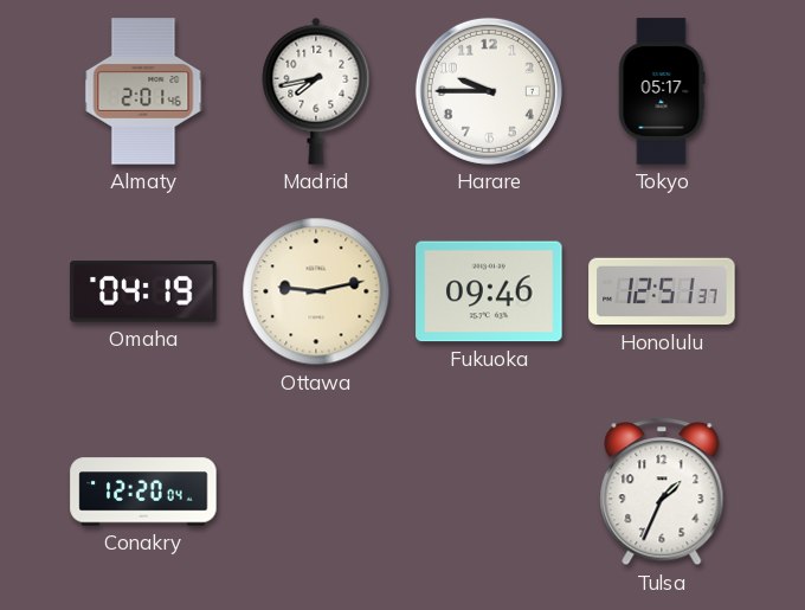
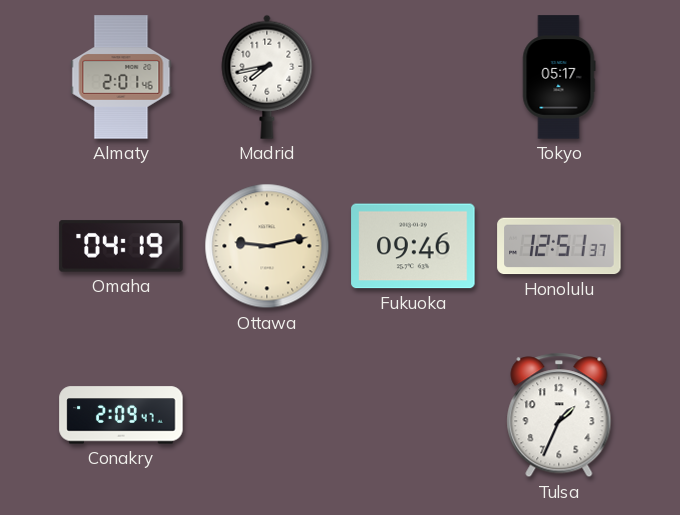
Harare: 9:45 -> none (489, 91)
Conakry: 12:20 -> 2:09 (121, 415)
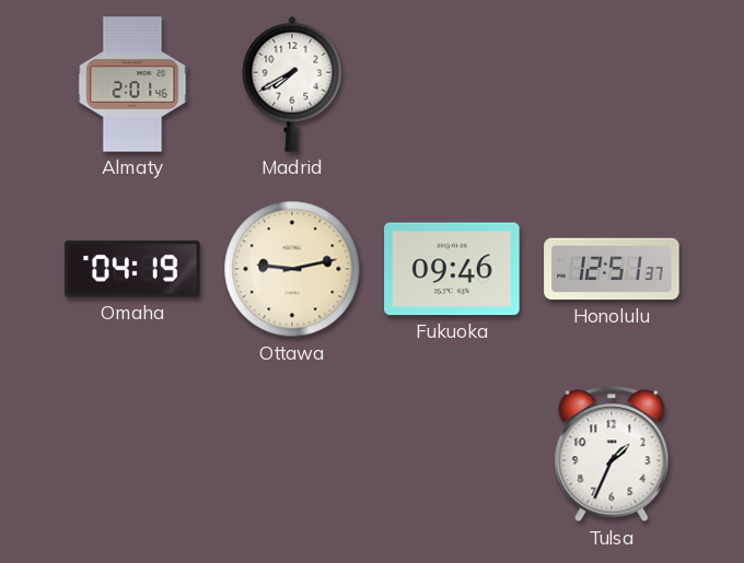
Madrid: 7:43 -> 7:40 (292, 84)
Tokyo: 05:17 -> none (559, 77)
Conakry: 2:09 -> none (121, 415)
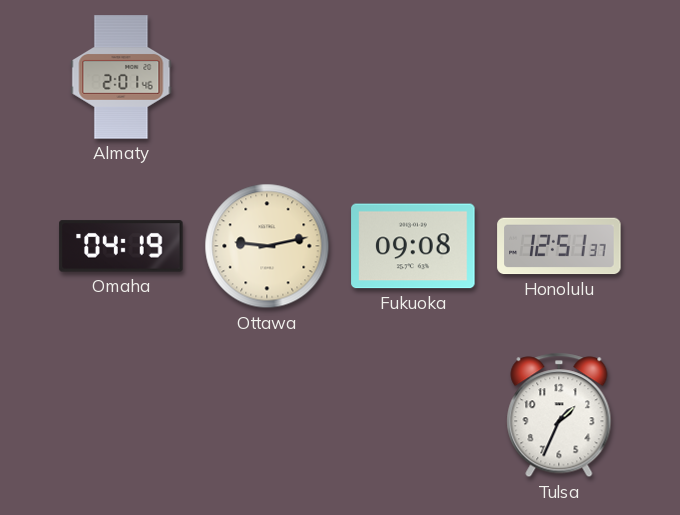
Madrid: 7:40 -> none (292, 84)
Fukuoka: 09:46 -> 09:08 (413, 246)
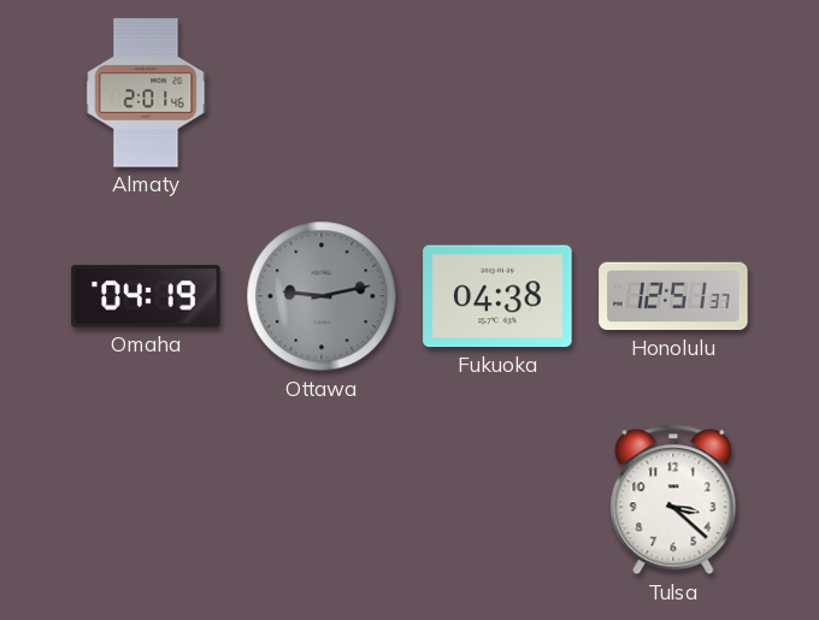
Ottawa dial: cream -> grey (322, 296)
Fukuoka: 09:08 -> 04:38 (497, 296)
Tulsa: 1:34 -> 3:22 (673, 500)
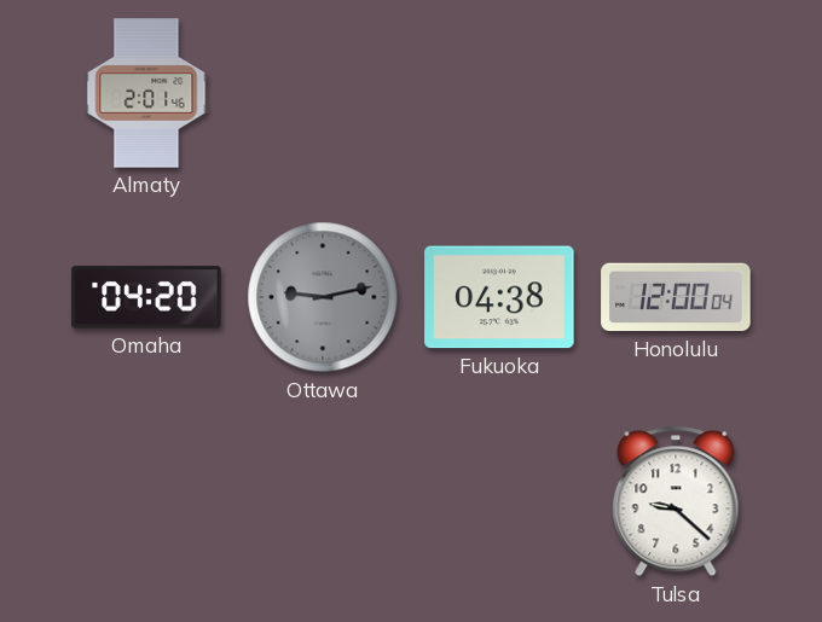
Omaha: 04:19 -> 04:20 (146, 297)
Honolulu: 12:51 -> 12:00 (676, 297)
Tulsa: 3:22 -> 9:22 (676, 501)
